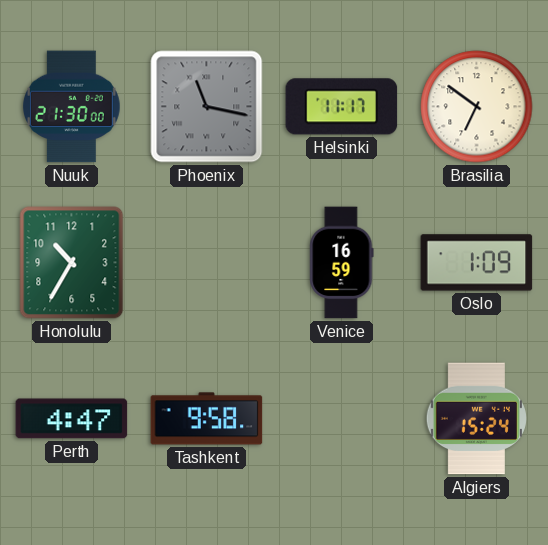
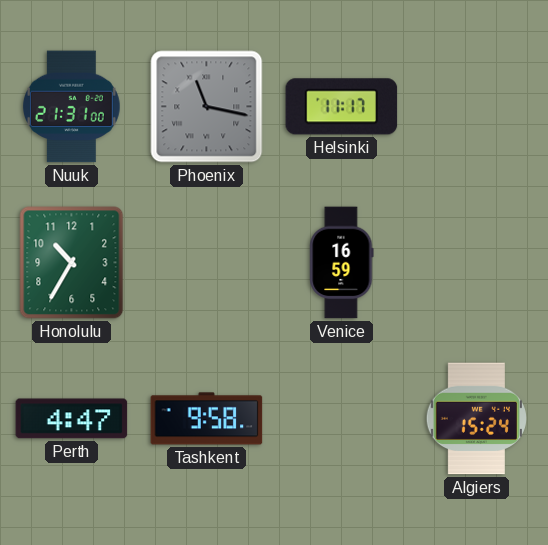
Nuuk: 21:30 -> 21:31 (71, 107)
Brasilia: 6:51 -> none (477, 107)
Oslo: 1:09 -> none (477, 263)
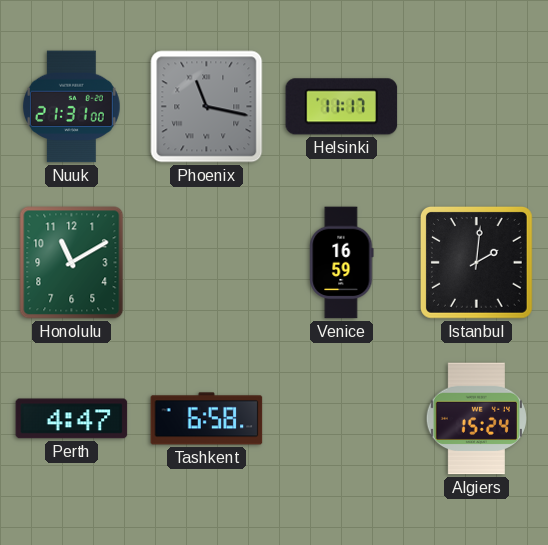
Honolulu: 10:35 -> 11:10 (72, 263)
Istanbul: none -> 2:01 (477, 263)
Tashkent: 9:58 -> 6:58 (207, 419)
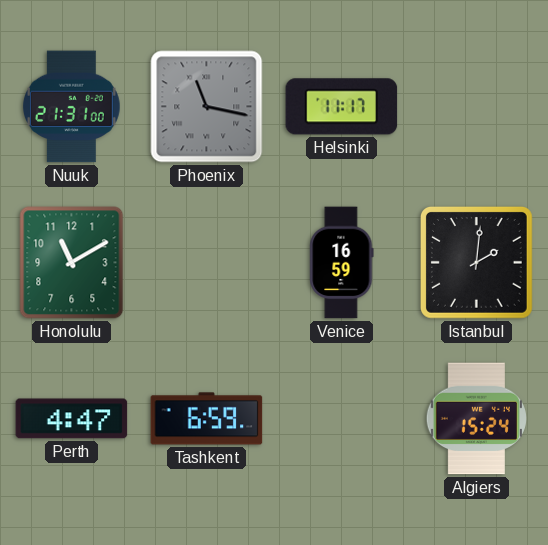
Tashkent: 6:58 -> 6:59 (207, 419)
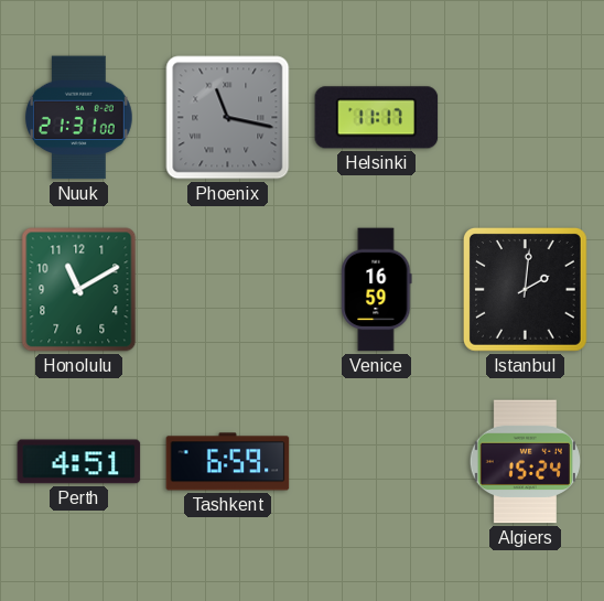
Perth: 4:47 -> 4:51 (79, 462)
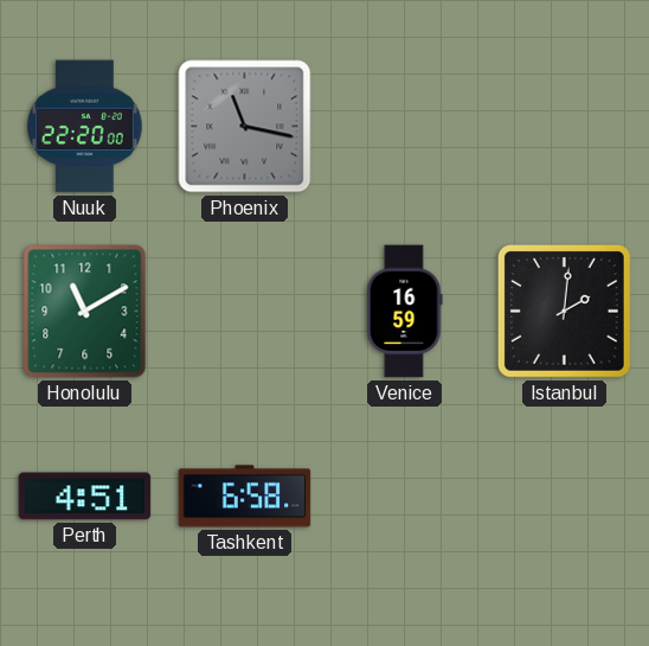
Nuuk: 21:31 -> 22:20 (84, 127)
Helsinki: 11:17 -> none (377, 118)
Tashkent: 6:59 -> 6:58 (245, 497)
Algiers: 15:24 -> none (525, 462)
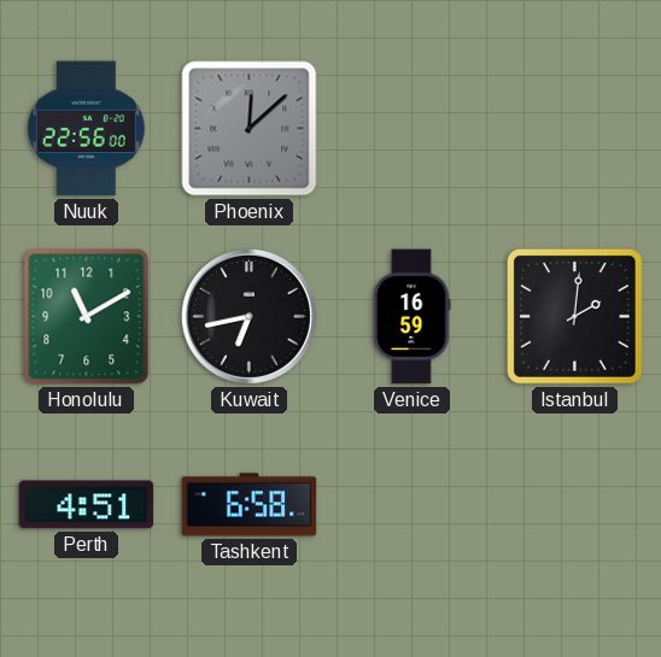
Nuuk: 22:20 -> 22:56 (86, 129)
Phoenix: 11:17 -> 12:08 (250, 129)
Kuwait: none -> 6:43 (248, 316)
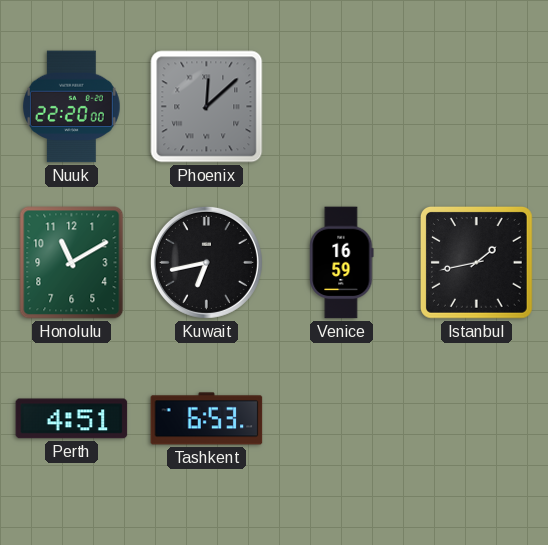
Nuuk: 22:56 -> 22:20 (71, 107)
Istanbul: 2:01 -> 1:43 (477, 263)
Tashkent: 6:58 -> 6:53 (207, 419)
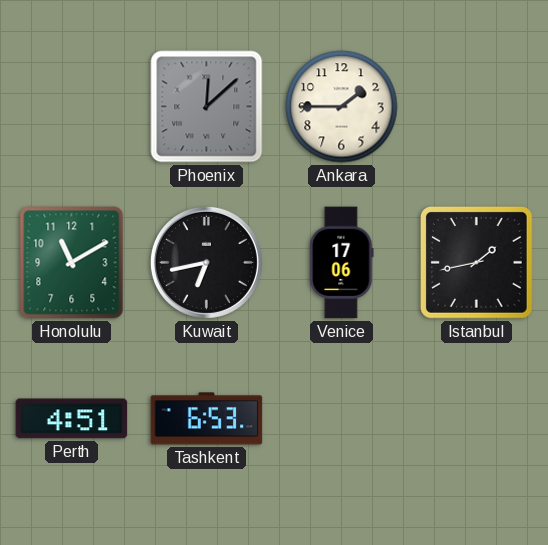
Nuuk: 22:20 -> none (71, 107)
Ankara: none -> 1:45 (342, 107)
Venice: 16:59 -> 17:06 (342, 263)
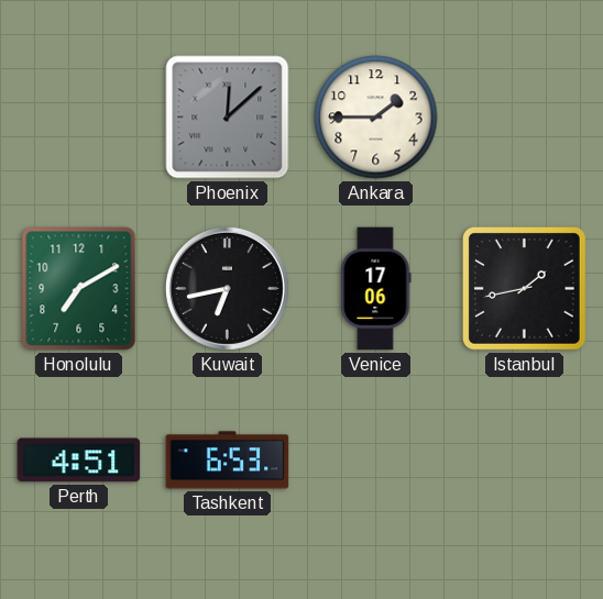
Honolulu: 11:10 -> 7:10 (79, 289)
